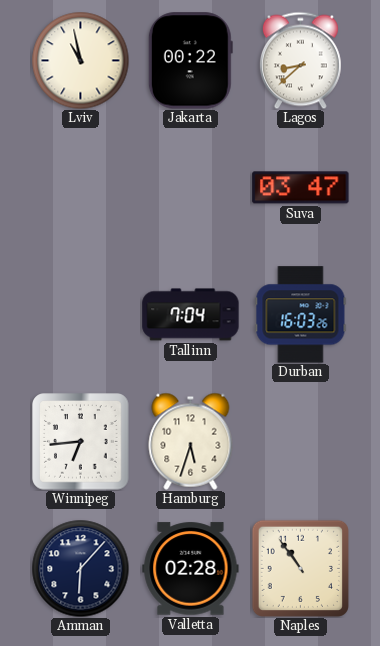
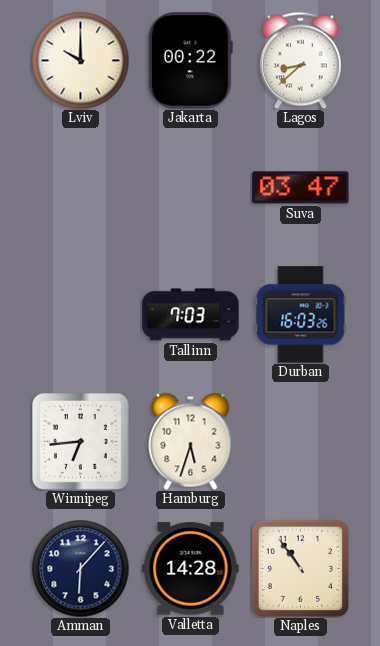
Lviv: 10:58 -> 10:00 (80, 60)
Tallinn: 7:04 -> 7:03 (191, 315)
Valletta: 02:28 -> 14:28 (191, 569)
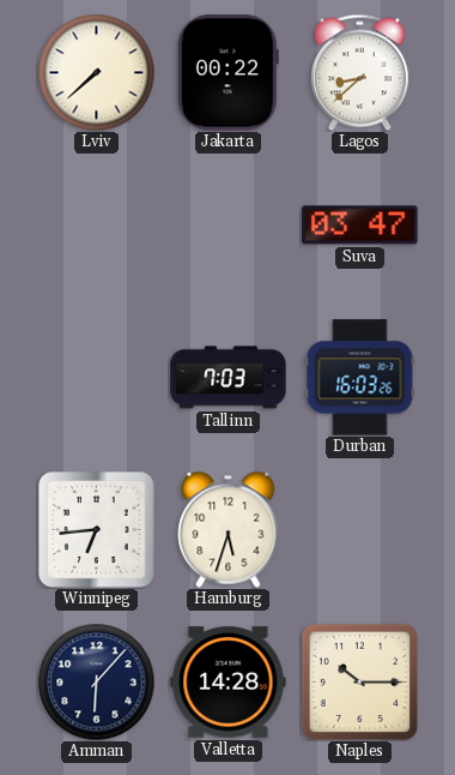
Lviv: 10:00 -> 7:38 (96, 72)
Naples: 10:54 -> 10:15 (359, 681)
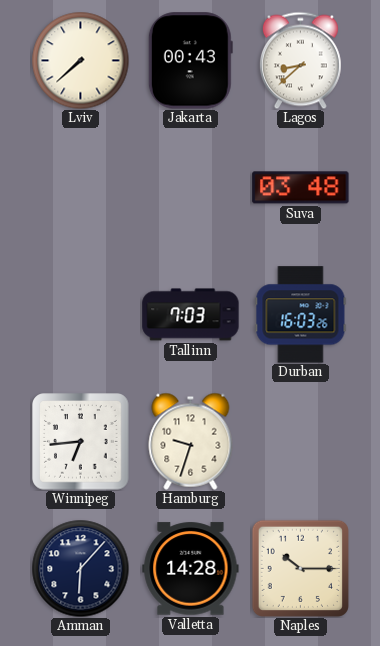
Jakarta: 00:22 -> 00:43 (190, 61)
Suva: 03:47 -> 03:48 (301, 188)
Hamburg: 5:33 -> 9:33 (191, 441)
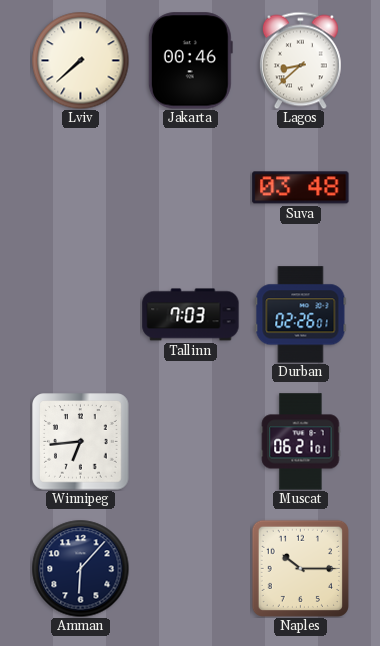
Jakarta: 00:43 -> 00:46 (190, 61)
Durban: 16:03 -> 02:26 (301, 315)
Hamburg: 9:33 -> none (191, 441)
Muscat: none -> 06:21 (301, 442)
Valletta: 14:28 -> none (191, 569)
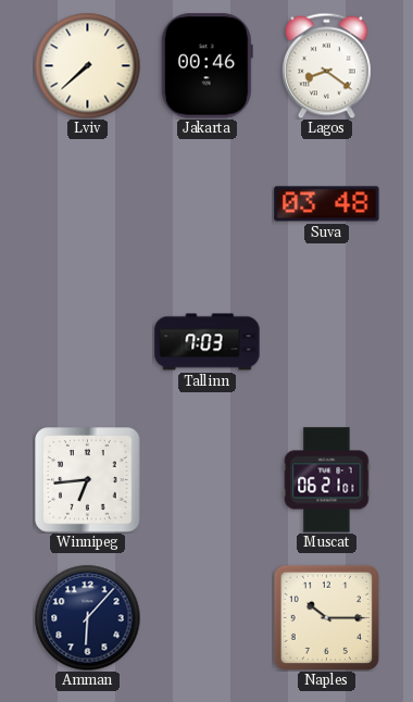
Lagos: 8:38 -> 8:21 (326, 65)
Durban: 02:26 -> none (301, 315)
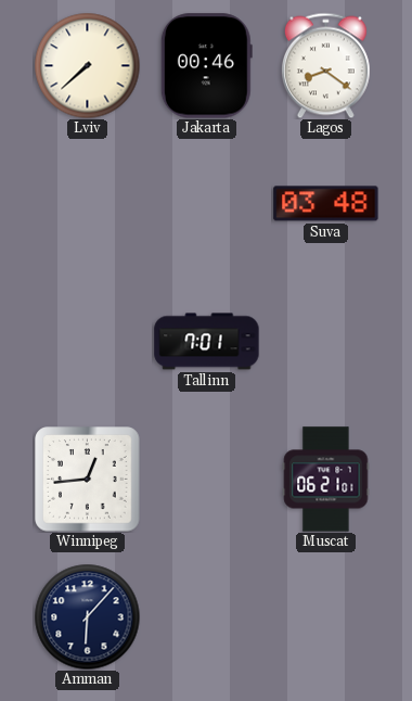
Tallinn: 7:03 -> 7:01 (207, 342)
Winnipeg: 6:44 -> 12:44 (88, 480)
Naples: 10:15 -> none (326, 617)
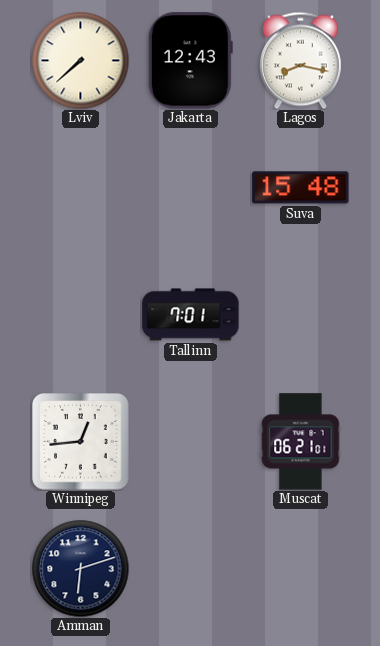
Jakarta: 00:46 -> 12:43 (190, 61)
Lagos: 8:21 -> 8:17 (300, 60)
Suva: 03:48 -> 15:48 (301, 188)
Amman: 6:07 -> 6:12 (80, 568)
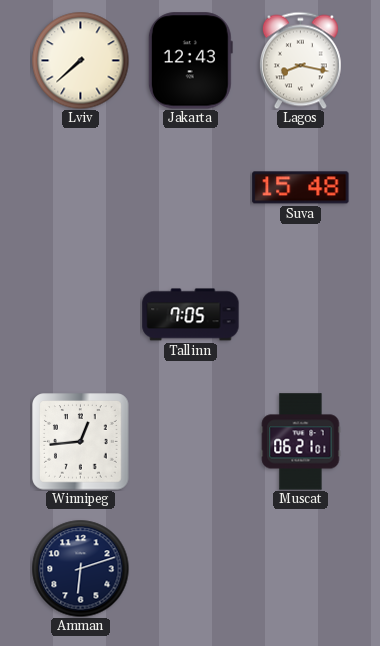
Tallinn: 7:01 -> 7:05 (191, 315)
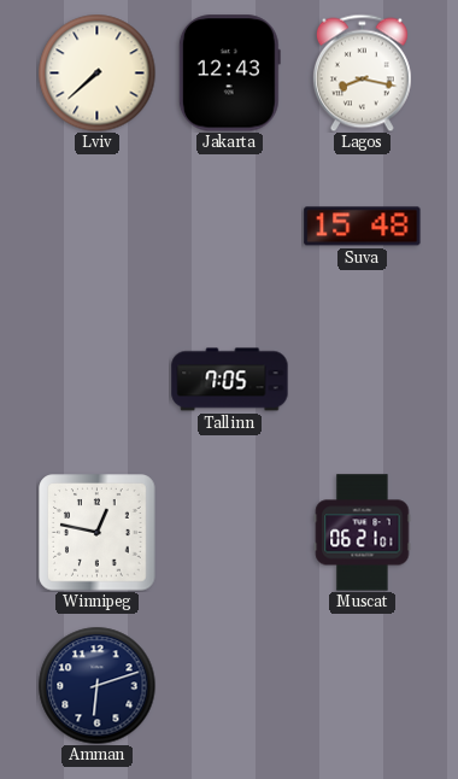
Winnipeg: 12:44 -> 12:47 (98, 533)
